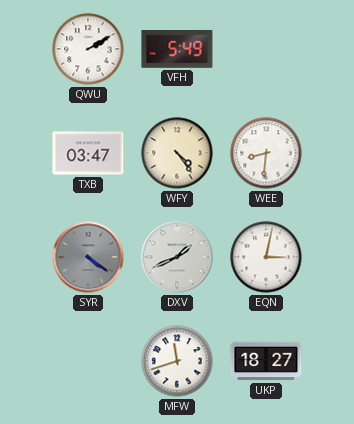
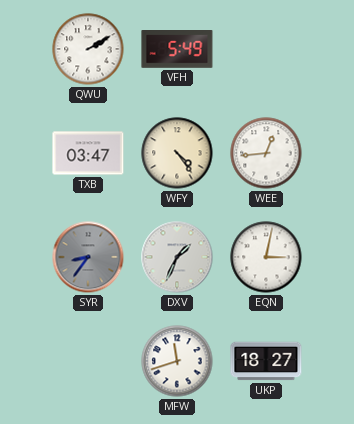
WEE: 8:31 -> 12:44 (266, 153)
SYR: 4:21 -> 8:36 (88, 257)
DXV: 1:41 -> 1:34 (177, 257)
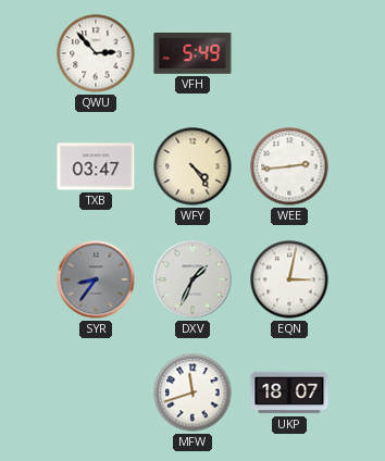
QWU: 2:10 -> 2:53 (96, 53)
WEE: 12:44 -> 2:44 (289, 166)
UKP: 18:27 -> 18:07 (289, 393)
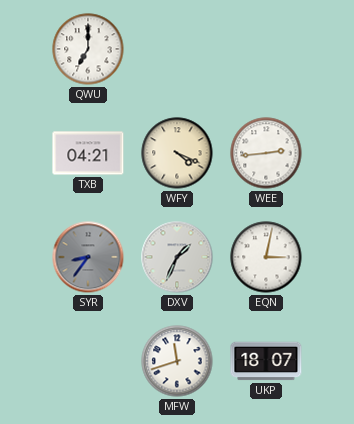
QWU: 2:53 -> 7:00 (88, 49)
VFH: 5:49 -> none (192, 53)
TXB: 03:47 -> 04:21 (88, 153)
WFY: 4:24 -> 4:19 (177, 153)
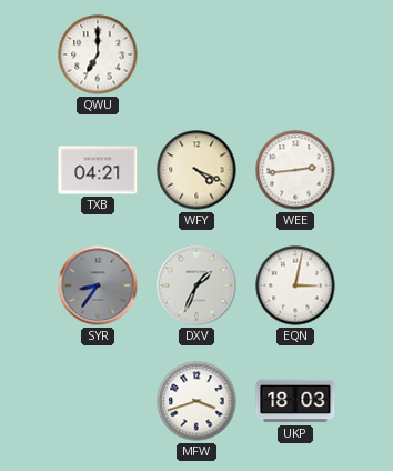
MFW: 11:42 -> 3:42 (196, 401)
UKP: 18:07 -> 18:03 (295, 401)
